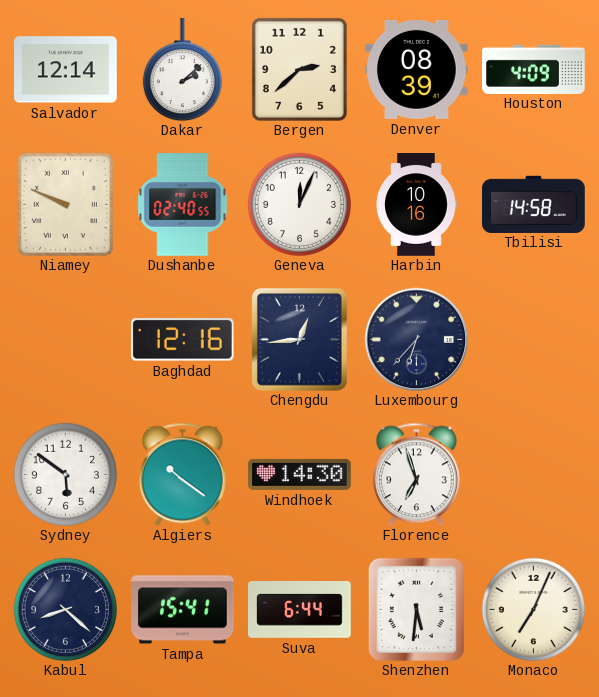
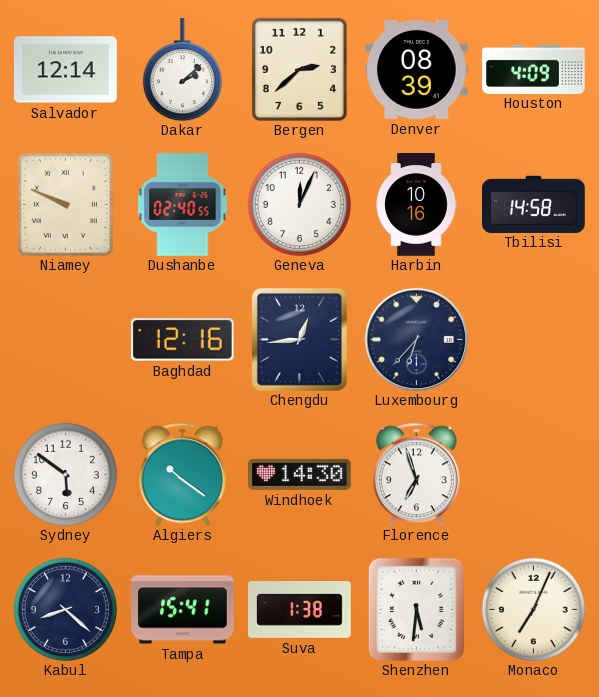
Suva: 6:44 -> 1:38 (300, 610)
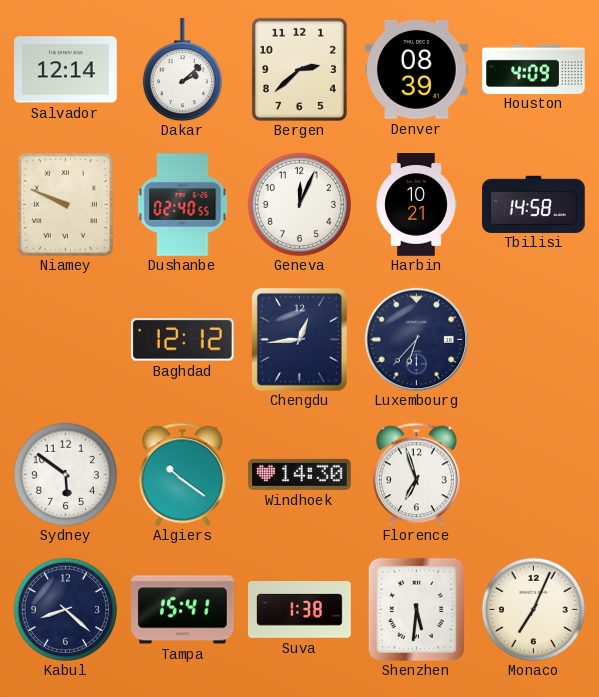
Harbin: 10:16 -> 10:21 (416, 205)
Baghdad: 12:16 -> 12:12 (182, 340)
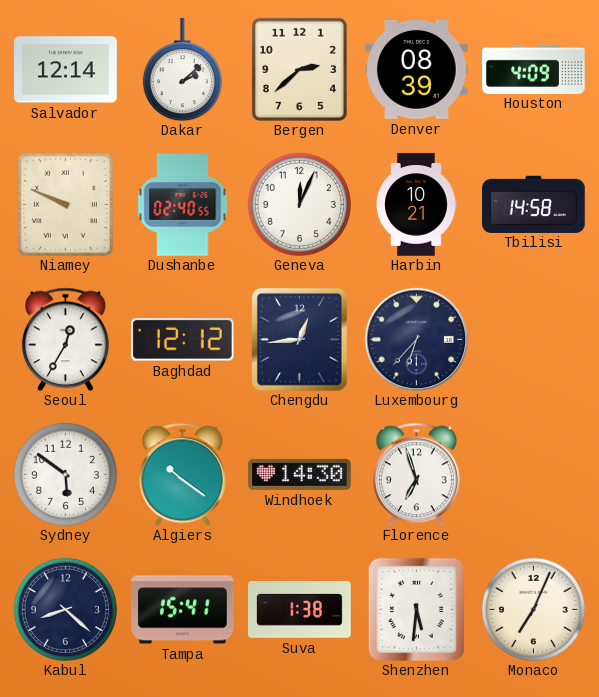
Seoul: none -> 12:35 (65, 339)
